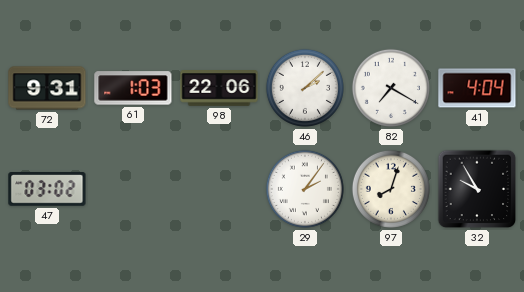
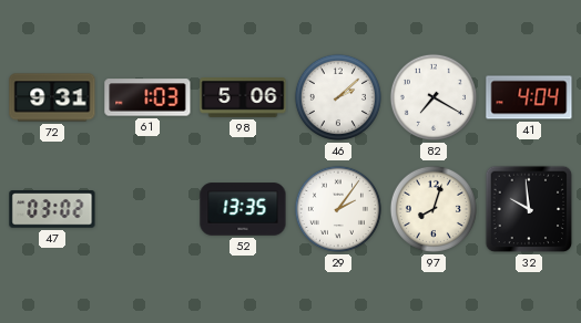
98: 22:06 -> 5:06 (243, 98)
52: none -> 13:35 (243, 209)
32: 9:55 -> 9:59 (529, 209)
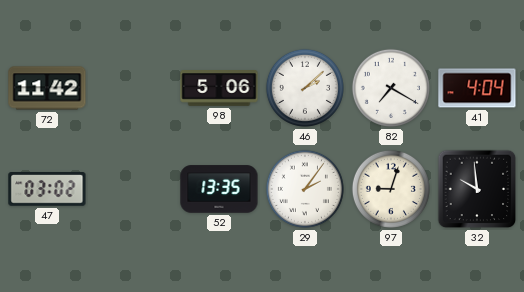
72: 9:31 -> 11:42 (47, 88)
61: 1:03 -> none (147, 97)
97: 8:03 -> 9:03 (391, 189)
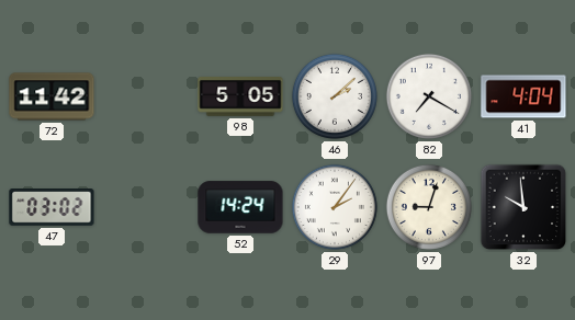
98: 5:06 -> 5:05 (240, 98)
52: 13:35 -> 14:24 (240, 207)
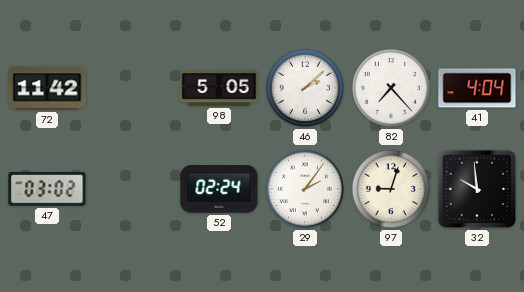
82: 7:20 -> 7:23 (391, 88)
52: 14:24 -> 02:24 (219, 189)
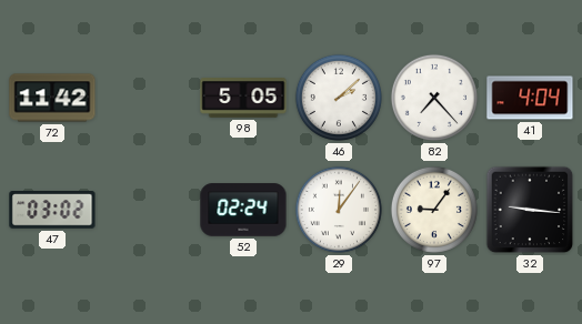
29: 2:06 -> 12:06 (339, 210)
97: 9:03 -> 9:06 (434, 210)
32: 9:59 -> 9:16 (530, 210)
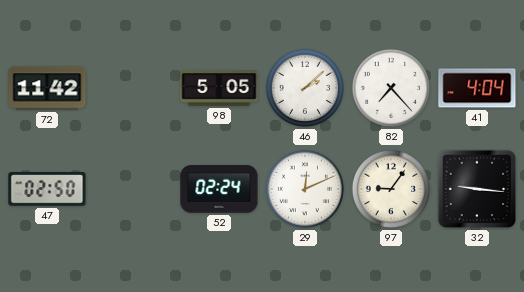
47: 03:02 -> 02:50 (47, 190)
29: 12:06 -> 12:11 (305, 189)
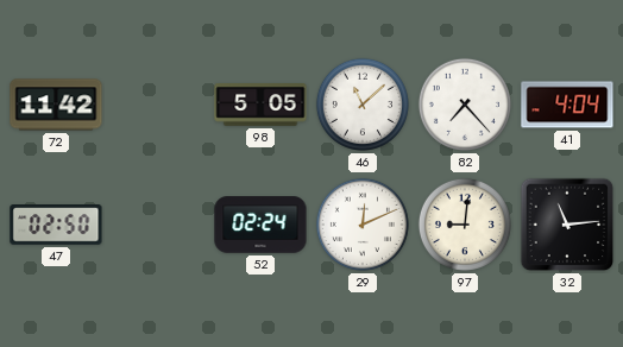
46: 2:08 -> 11:08 (363, 105)
97: 9:06 -> 9:01 (465, 225)
32: 9:16 -> 11:14 (567, 225)
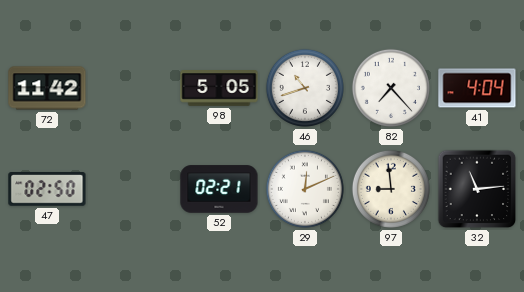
46: 11:08 -> 10:42 (305, 88)
52: 02:24 -> 02:21 (219, 189)
97: 9:01 -> 8:59 (391, 189)
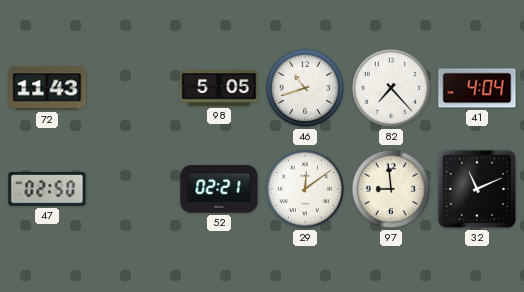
72: 11:42 -> 11:43 (47, 88)
29: 12:11 -> 12:09 (305, 189)
32: 11:14 -> 11:11 (477, 189)
